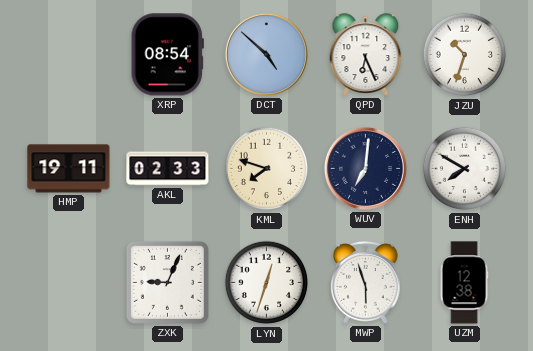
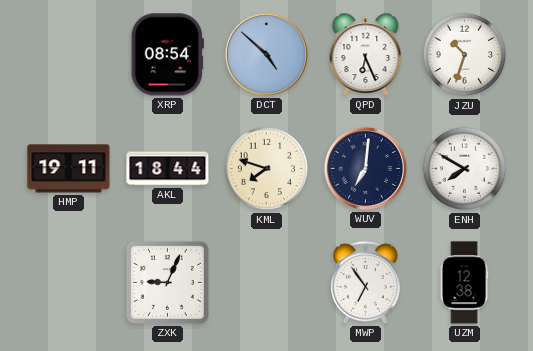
AKL: 02:33 -> 18:44 (168, 169)
LYN: 12:33 -> none (267, 283)
MWP: 5:57 -> 6:54 (366, 283)
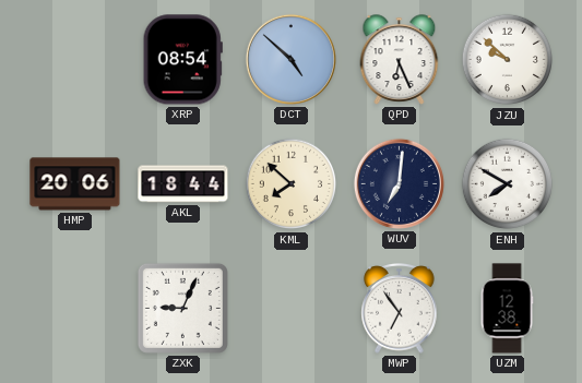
JZU: 10:33 -> 9:52 (508, 60)
HMP: 19:11 -> 20:06 (75, 184)
KML: 7:48 -> 7:52 (292, 184)
